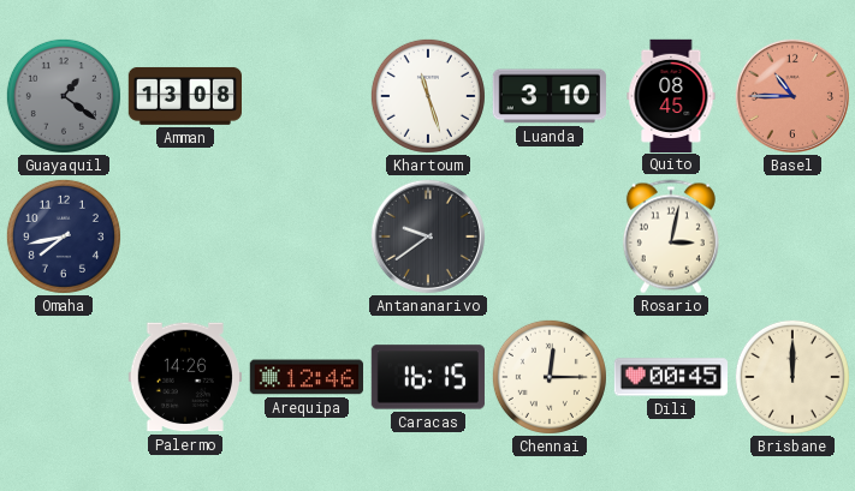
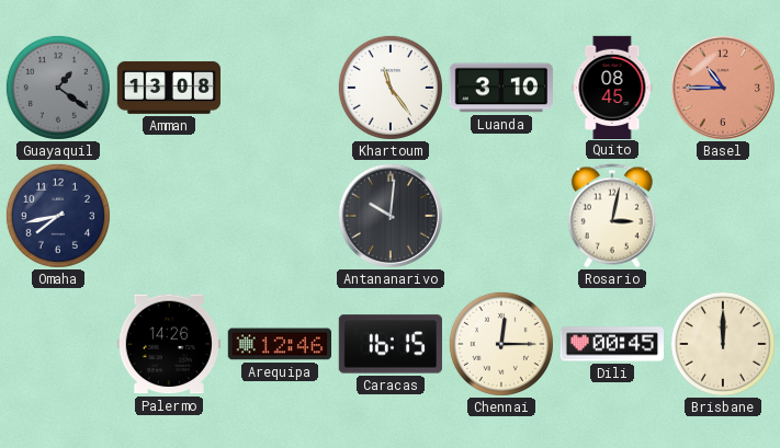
Khartoum: 11:27 -> 11:24 (391, 88)
Antananarivo: 9:39 -> 10:01 (389, 215)
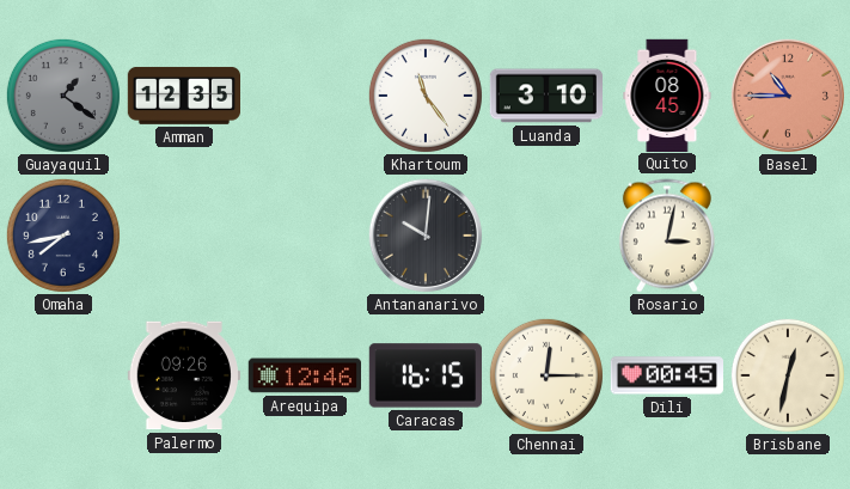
Amman: 13:08 -> 12:35 (183, 96)
Palermo: 14:26 -> 09:26 (184, 375)
Brisbane: 12:00 -> 12:32 (788, 375)
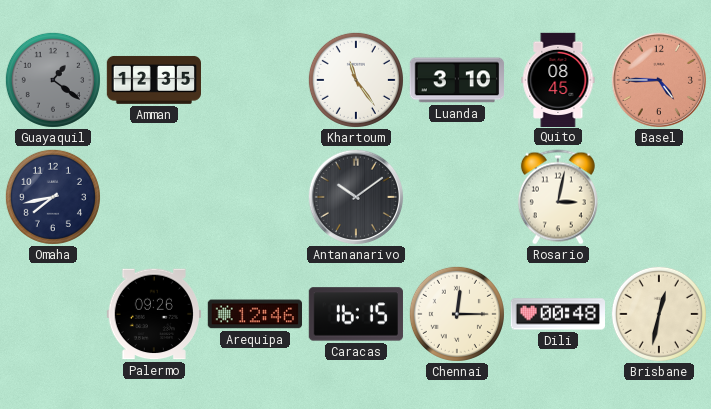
Basel: 10:45 -> 4:45 (658, 79)
Antananarivo: 10:01 -> 10:09 (355, 196)
Dili: 00:45 -> 00:48 (557, 314)
